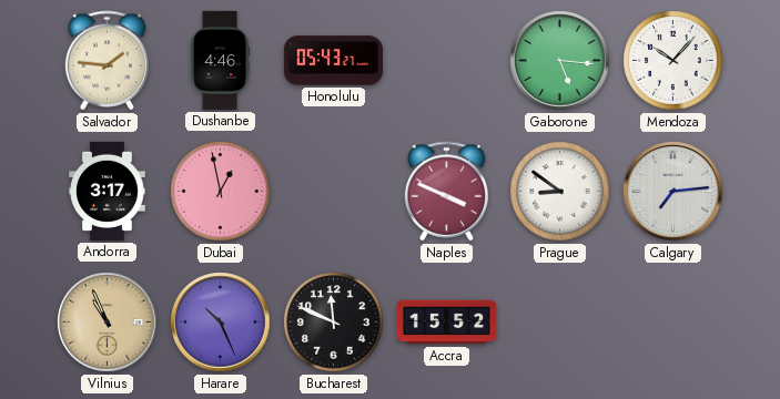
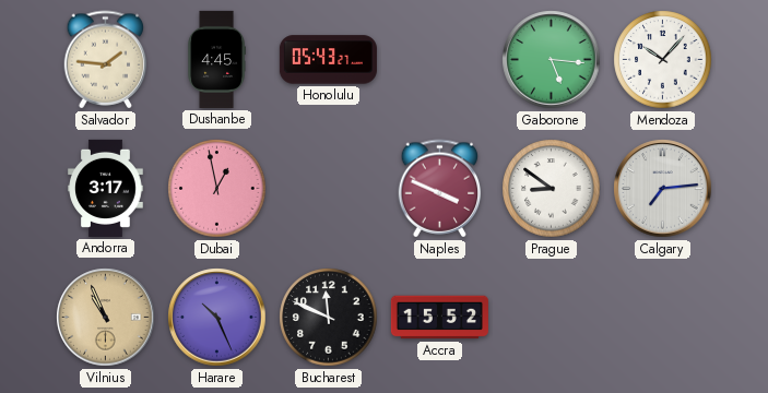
Dushanbe: 4:46 -> 4:45 (216, 59)
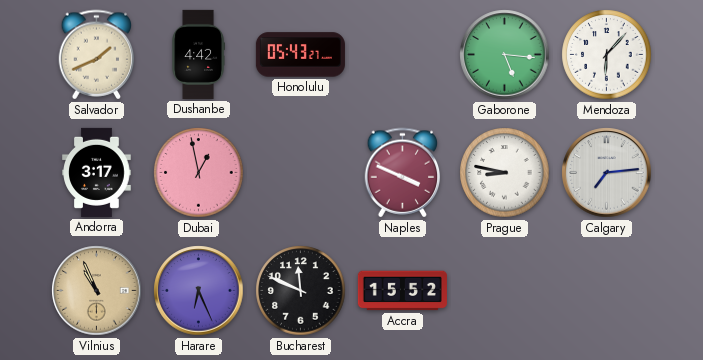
Salvador: 1:46 -> 1:41 (97, 55)
Dushanbe: 4:45 -> 4:42 (198, 54)
Mendoza: 10:07 -> 6:07 (607, 55)
Prague: 8:51 -> 8:47 (505, 173)
Harare: 10:26 -> 6:26 (199, 291)
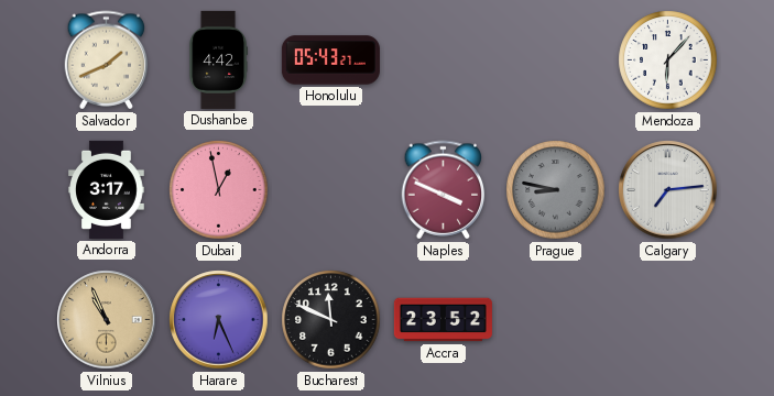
Gaborone: 5:16 -> none (505, 55)
Prague dial: white -> grey (556, 190)
Accra: 15:52 -> 23:52 (443, 320)
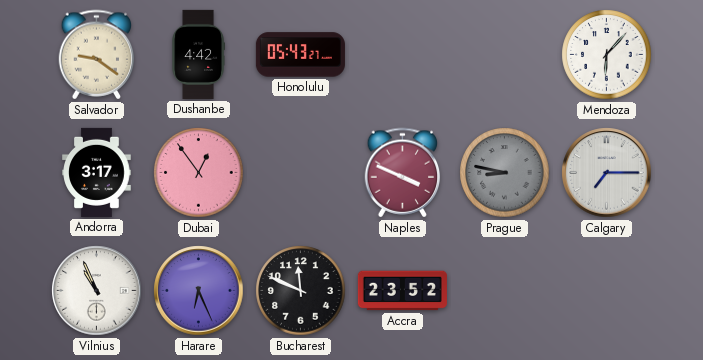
Salvador: 1:41 -> 9:21 (97, 55)
Dubai: 12:58 -> 12:54 (199, 173)
Calgary: 7:14 -> 7:15 (607, 173)
Vilnius dial: champagne -> white (97, 291)
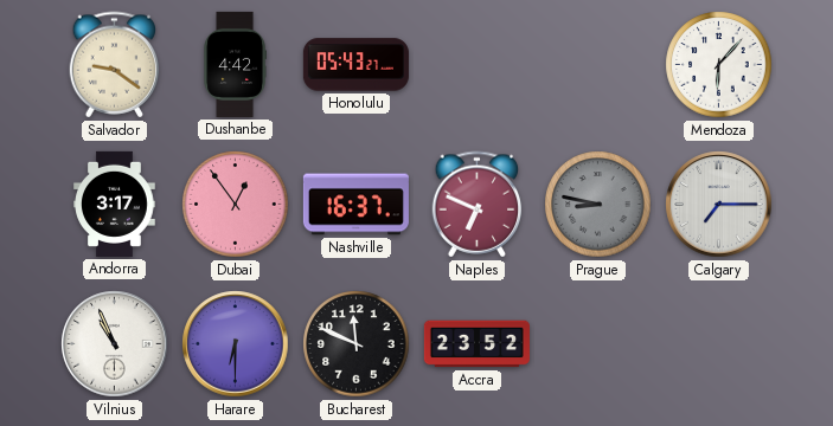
Nashville: none -> 16:37 (355, 205)
Naples: 3:49 -> 6:49 (478, 205)
Harare: 6:26 -> 6:30 (236, 344)
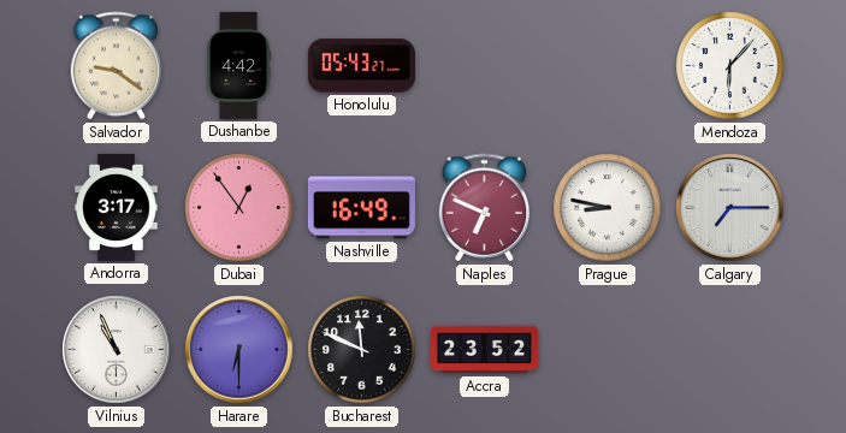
Nashville: 16:37 -> 16:49 (361, 208)
Prague dial: grey -> white (608, 208)
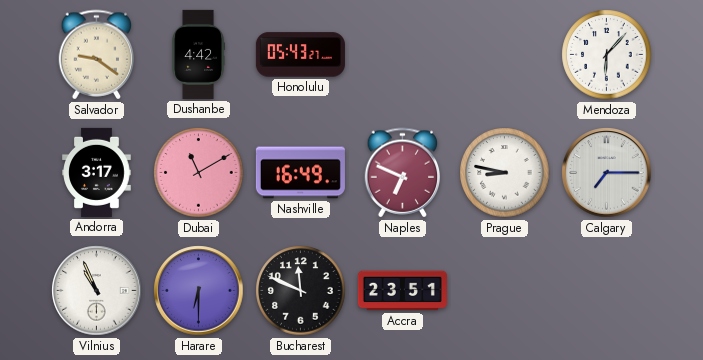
Dubai: 12:54 -> 11:10 (199, 173)
Accra: 23:52 -> 23:51 (402, 291)
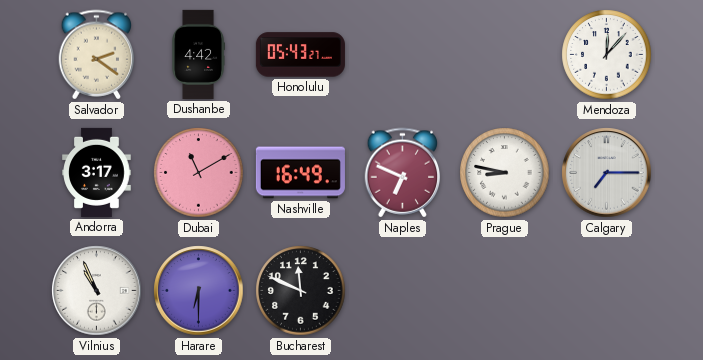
Salvador: 9:21 -> 2:21 (97, 55)
Mendoza: 6:07 -> 12:07 (607, 55)
Accra: 23:51 -> none (402, 291)
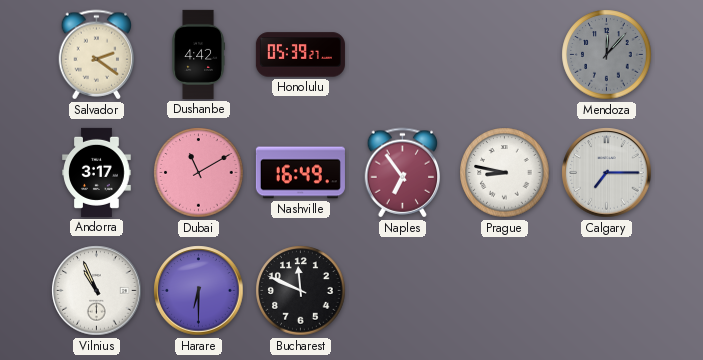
Honolulu: 05:43 -> 05:39 (300, 55)
Mendoza dial: white -> grey (607, 55)
Naples: 6:49 -> 6:54 (403, 173)
